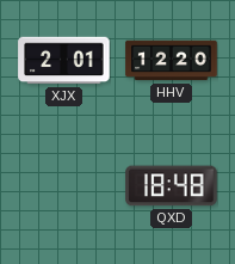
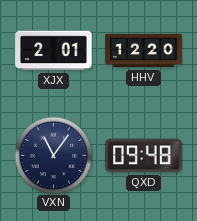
VXN: none -> 11:06 (53, 155)
QXD: 18:48 -> 09:48 (144, 156)
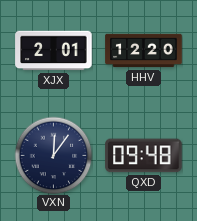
VXN: 11:06 -> 12:06 (53, 155)
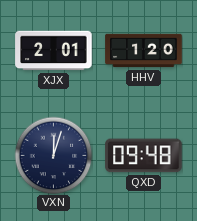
HHV: 12:20 -> 1:20 (144, 51)
VXN: 12:06 -> 12:03 (53, 155)
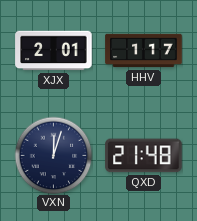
HHV: 1:20 -> 1:17 (144, 51)
QXD: 09:48 -> 21:48 (144, 156)
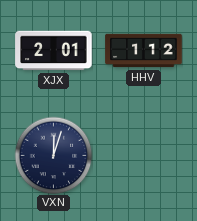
HHV: 1:17 -> 1:12 (144, 51)
QXD: 21:48 -> none (144, 156)
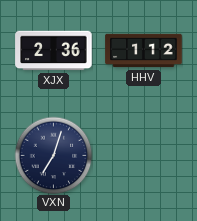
XJX: 2:01 -> 2:36 (54, 51)
VXN: 12:03 -> 7:03 (53, 155)
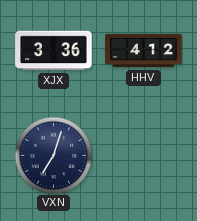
XJX: 2:36 -> 3:36 (54, 51)
HHV: 1:12 -> 4:12 (144, 51)
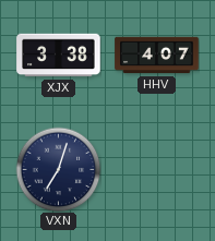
XJX: 3:36 -> 3:38 (59, 56)
HHV: 4:12 -> 4:07 (157, 56)
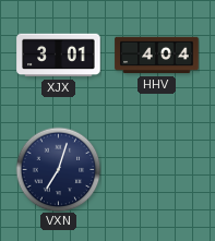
XJX: 3:38 -> 3:01 (59, 56)
HHV: 4:07 -> 4:04 (157, 56)
